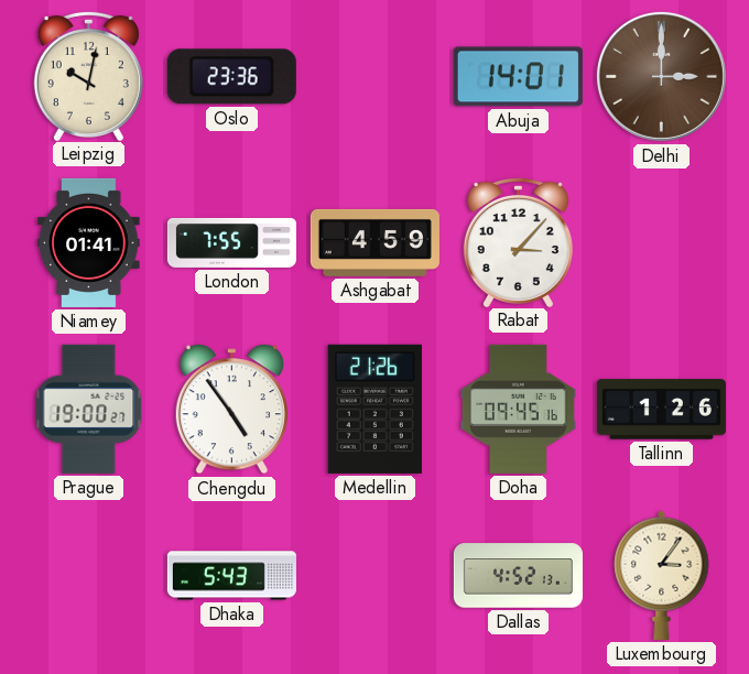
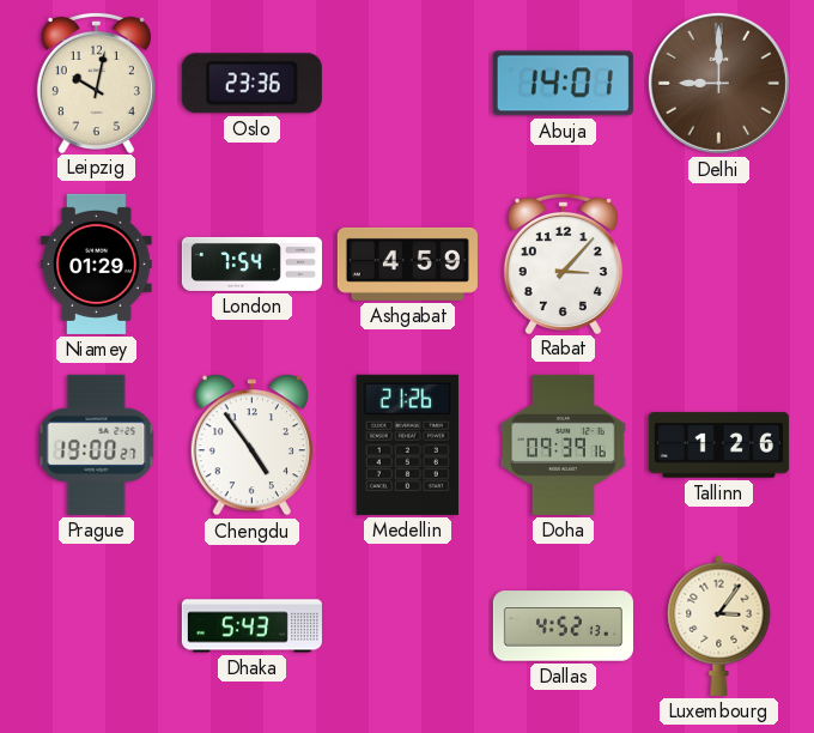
Delhi: 3:00 -> 9:00 (718, 83)
Niamey: 01:41 -> 01:29 (97, 263)
London: 7:55 -> 7:54 (251, 263)
Doha: 09:45 -> 09:39 (563, 444)
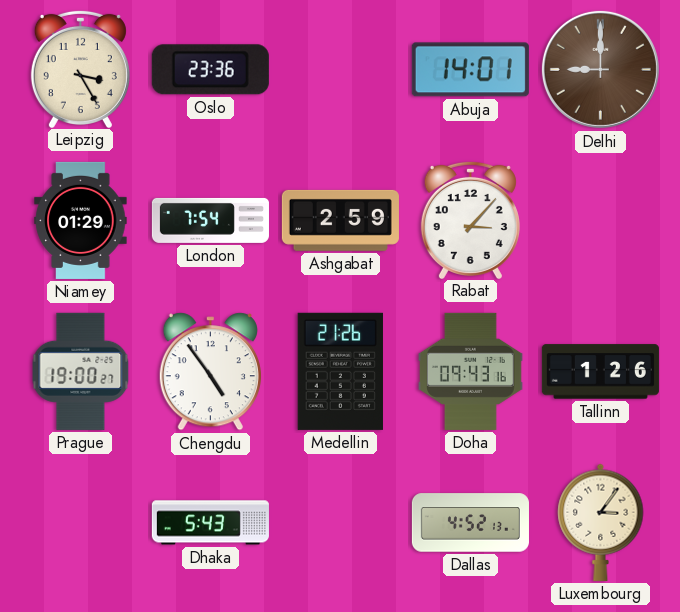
Leipzig: 10:02 -> 3:25 (80, 68)
Ashgabat: 4:59 -> 2:59 (340, 220)
Doha: 09:39 -> 09:43 (470, 371)
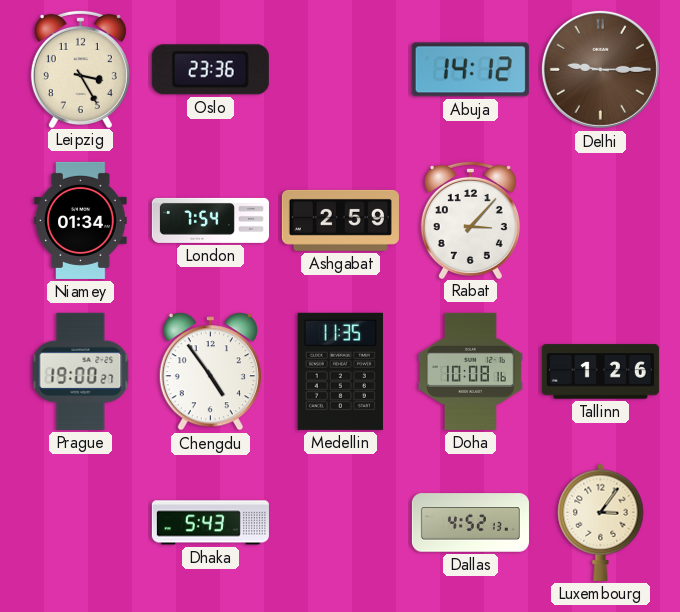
Abuja: 14:01 -> 14:12 (470, 70)
Delhi: 9:00 -> 9:15 (600, 69)
Niamey: 01:29 -> 01:34 (81, 220)
Medellin: 21:26 -> 11:35 (340, 371)
Doha: 09:43 -> 10:08 (470, 371)
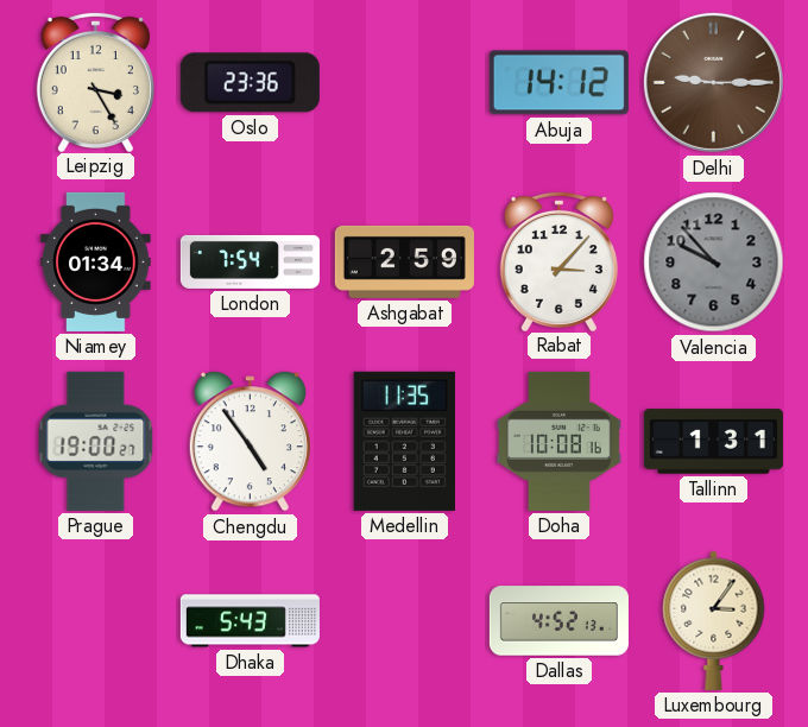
Valencia: none -> 9:53 (714, 263)
Tallinn: 1:26 -> 1:31 (713, 442)
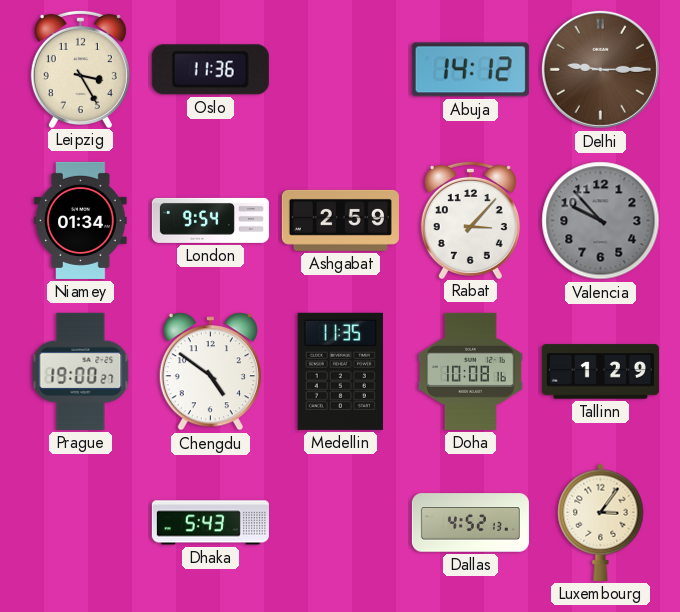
Oslo: 23:36 -> 11:36 (210, 70)
London: 7:54 -> 9:54 (210, 220)
Chengdu: 4:54 -> 4:51 (210, 372)
Tallinn: 1:31 -> 1:29 (600, 372)
